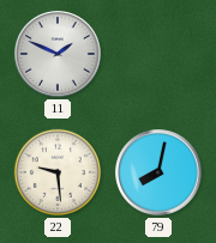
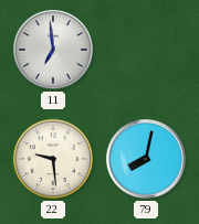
11: 1:49 -> 6:59 (53, 50)
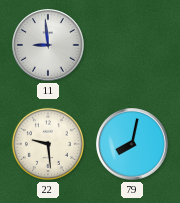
11: 6:59 -> 8:59 (48, 45)
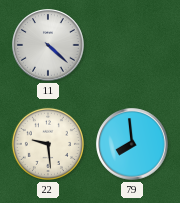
11: 8:59 -> 4:22 (48, 45)
79: 8:02 -> 7:59 (132, 144)
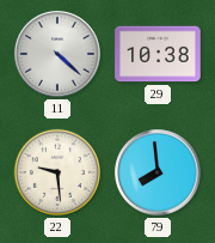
29: none -> 10:38 (158, 54)
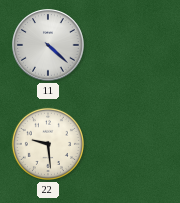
29: 10:38 -> none (158, 54)
79: 7:59 -> none (158, 172)
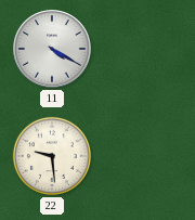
11: 4:22 -> 4:20 (52, 49)
